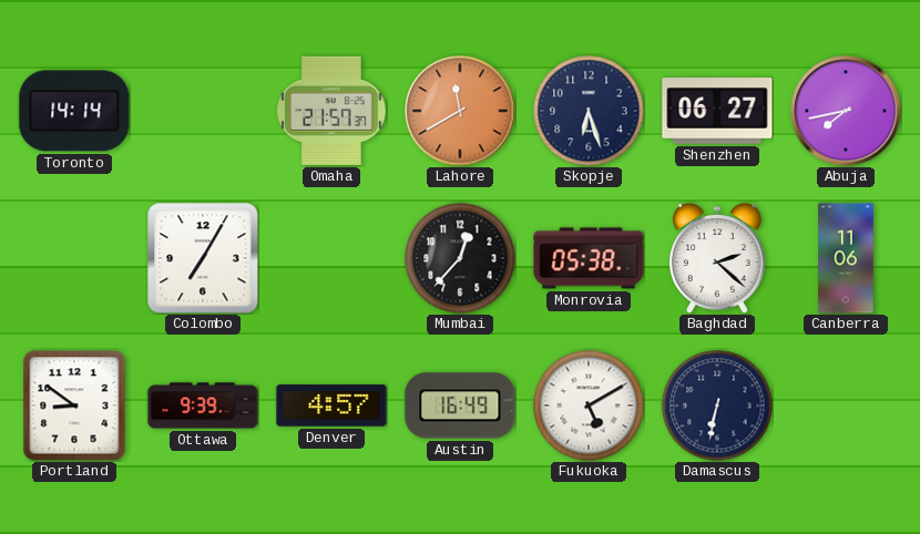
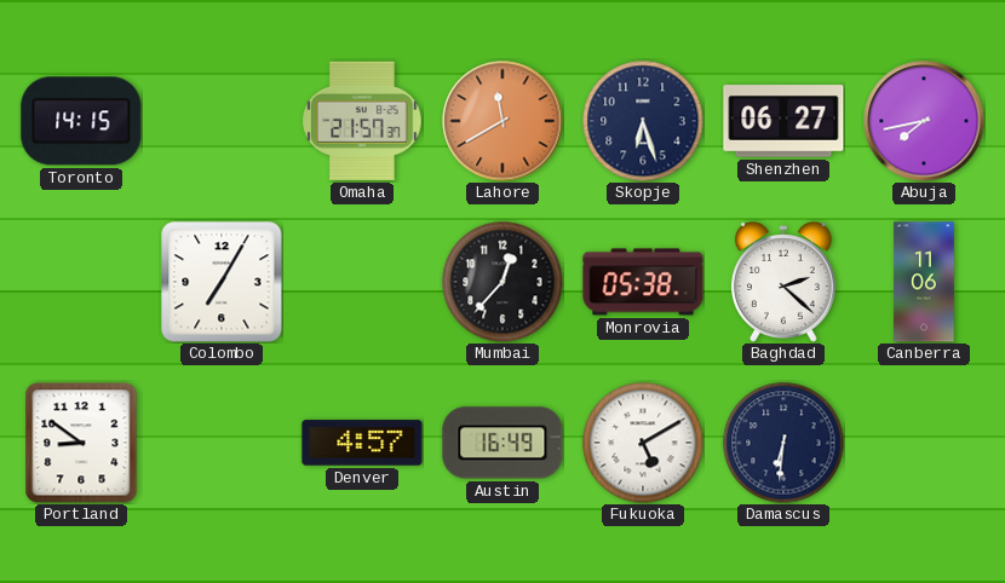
Toronto: 14:14 -> 14:15 (81, 121)
Ottawa: 9:39 -> none (203, 405)
Damascus: 6:32 -> 6:31 (783, 443)
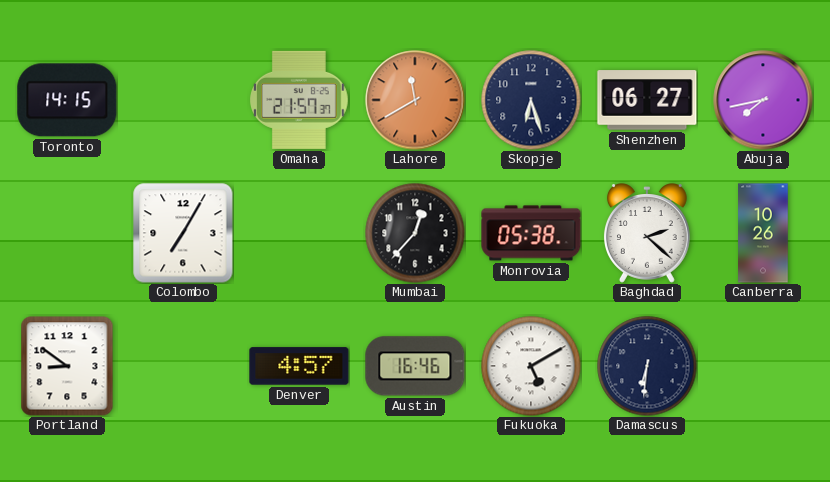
Canberra: 11:06 -> 10:26 (763, 233)
Austin: 16:49 -> 16:46 (415, 366)
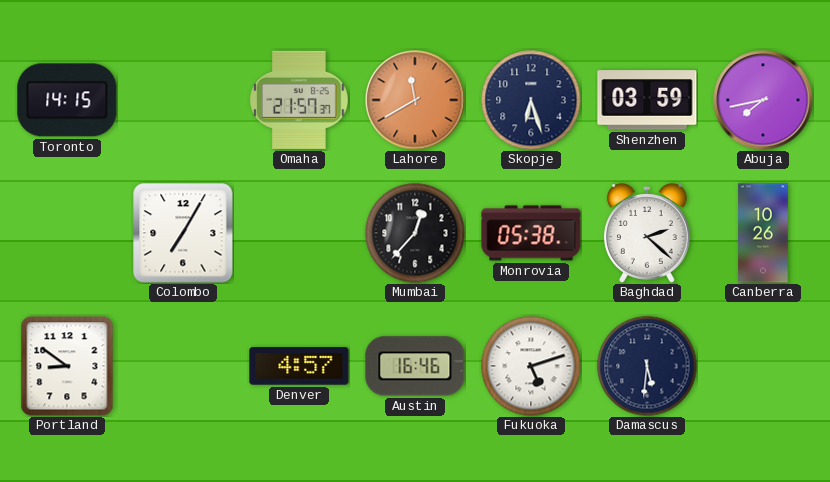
Shenzhen: 06:27 -> 03:59 (647, 100)
Fukuoka: 5:10 -> 5:12 (531, 366)
Damascus: 6:31 -> 5:31 (647, 366)
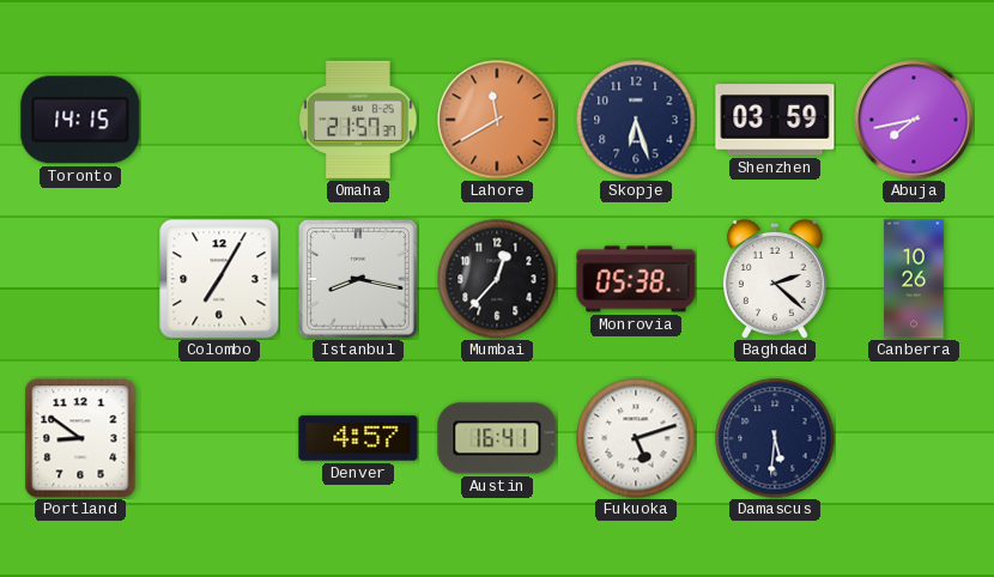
Istanbul: none -> 8:17 (359, 280)
Austin: 16:46 -> 16:41 (497, 438)
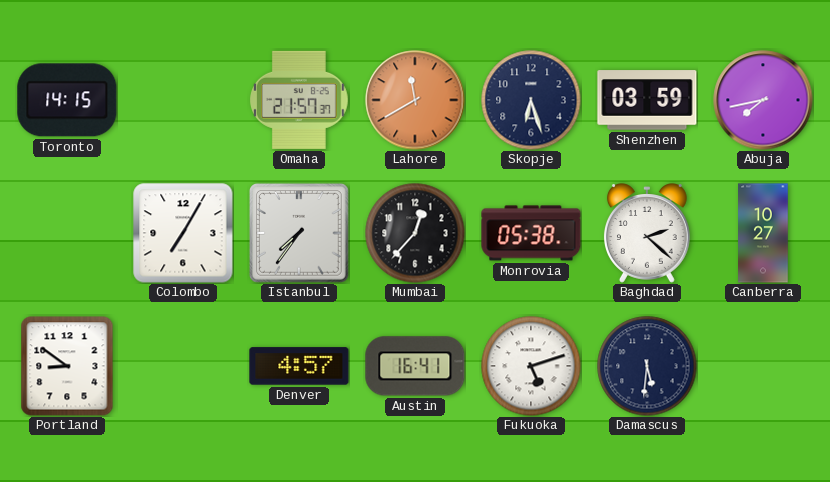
Istanbul: 8:17 -> 7:36 (300, 234)
Canberra: 10:26 -> 10:27 (763, 233)
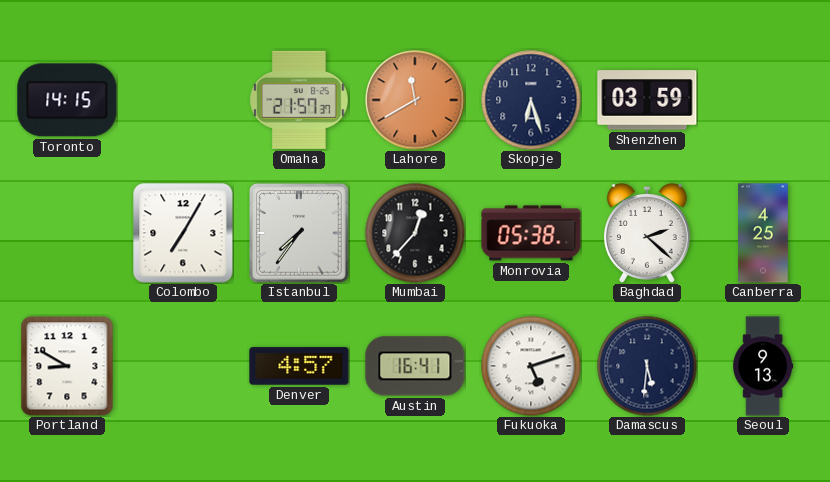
Abuja: 7:43 -> none (763, 100)
Canberra: 10:27 -> 4:25 (763, 233)
Portland: 8:51 -> 8:50 (67, 366)
Seoul: none -> 9:13 (763, 366)
